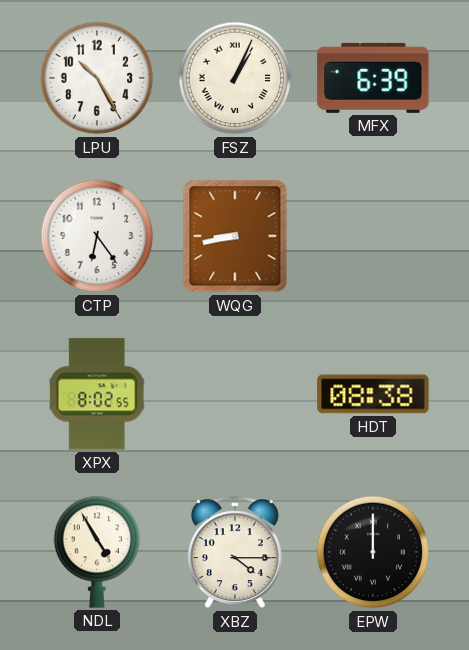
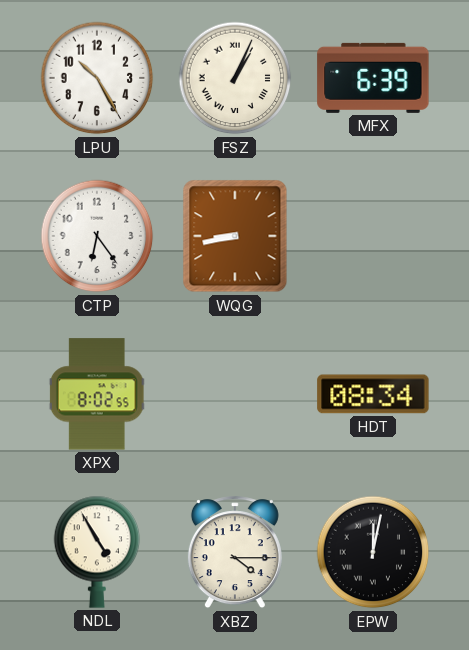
HDT: 08:38 -> 08:34 (373, 394)
EPW: 12:00 -> 12:02 (373, 552)
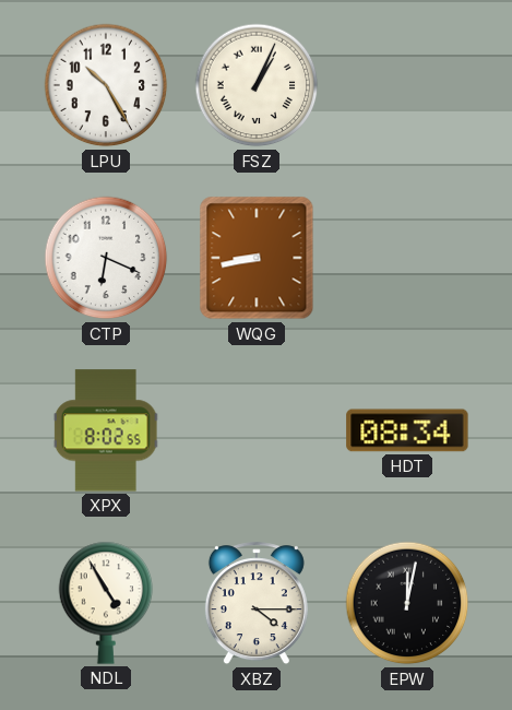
MFX: 6:39 -> none (373, 78)
CTP: 6:24 -> 6:19 (106, 258)
